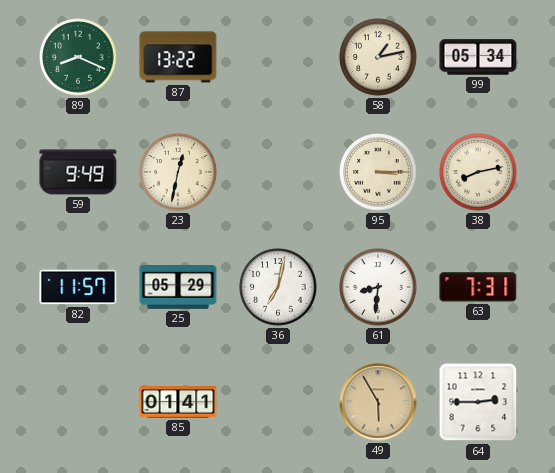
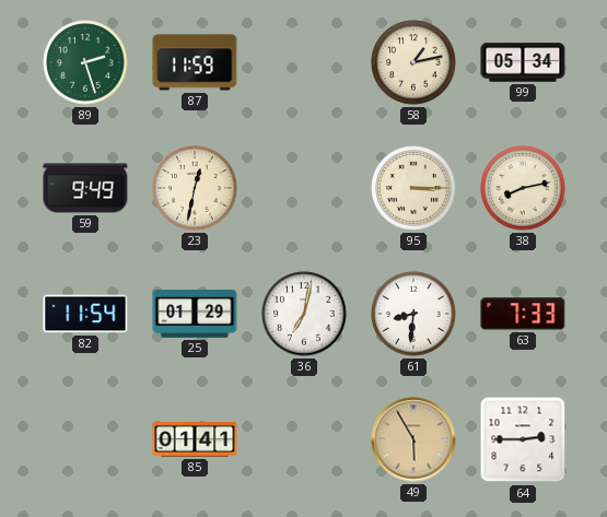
89: 8:19 -> 2:27 (85, 62)
87: 13:22 -> 11:59 (195, 62)
82: 11:57 -> 11:54 (85, 314)
25: 05:29 -> 01:29 (195, 315)
63: 7:31 -> 7:33 (523, 314)
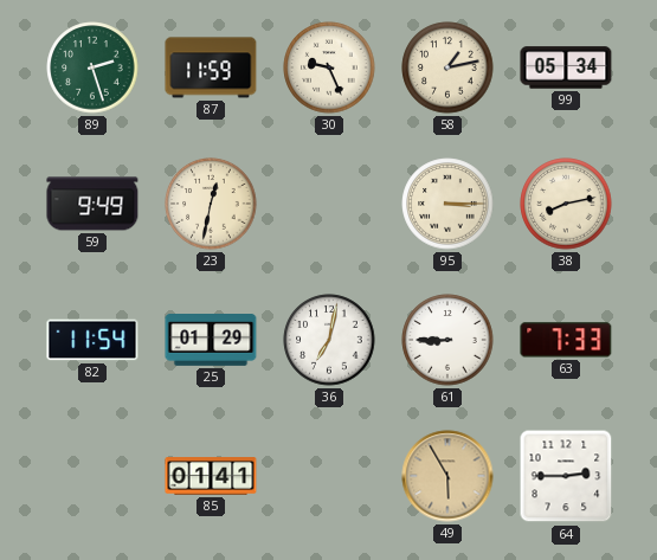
30: none -> 9:26 (329, 67)
61: 8:31 -> 8:45 (447, 340)
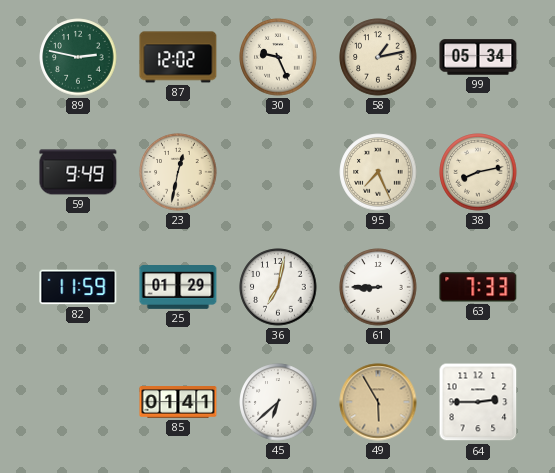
89: 2:27 -> 2:47 (78, 57)
87: 11:59 -> 12:02 (178, 57)
95: 3:15 -> 7:26 (378, 172)
82: 11:54 -> 11:59 (78, 287)
45: none -> 6:38 (278, 402)
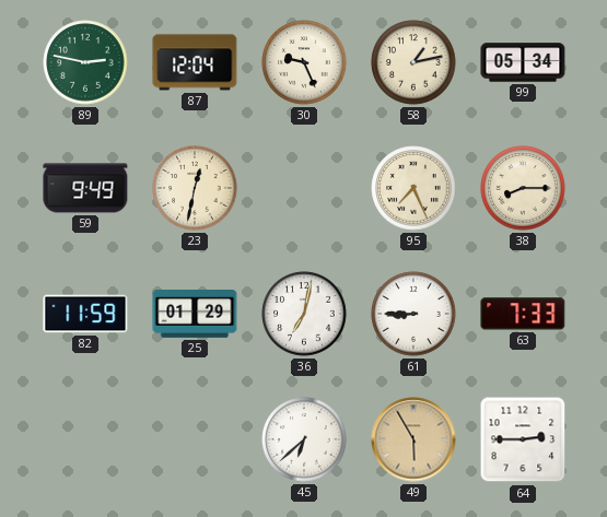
87: 12:02 -> 12:04 (195, 62)
38: 8:13 -> 8:15 (523, 188)
85: 01:41 -> none (178, 402)
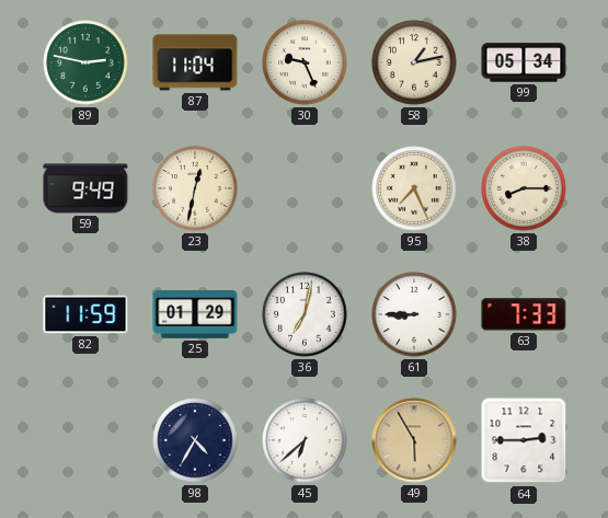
87: 12:04 -> 11:04 (195, 62)
98: none -> 4:35 (195, 440)
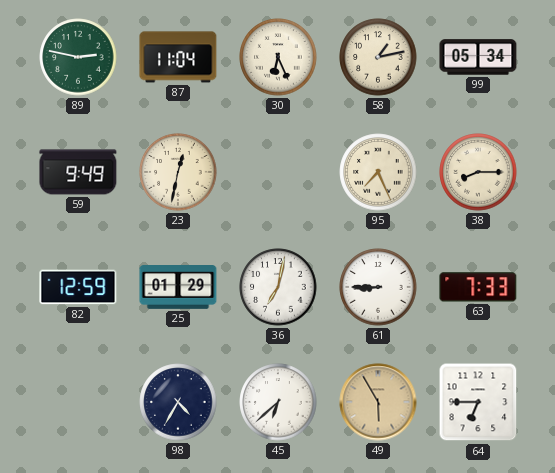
30: 9:26 -> 6:26 (278, 57)
82: 11:59 -> 12:59 (78, 287)
64: 2:45 -> 6:45 (478, 402)
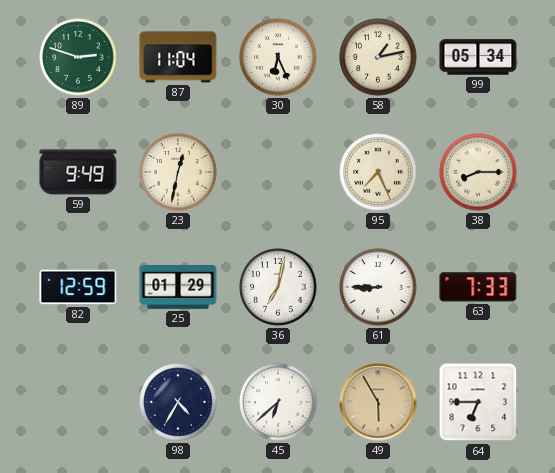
89: 2:47 -> 2:48 (78, 57)
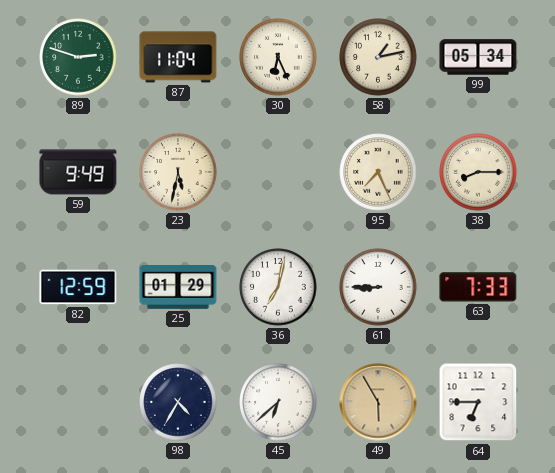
23: 12:32 -> 5:32 (178, 172)
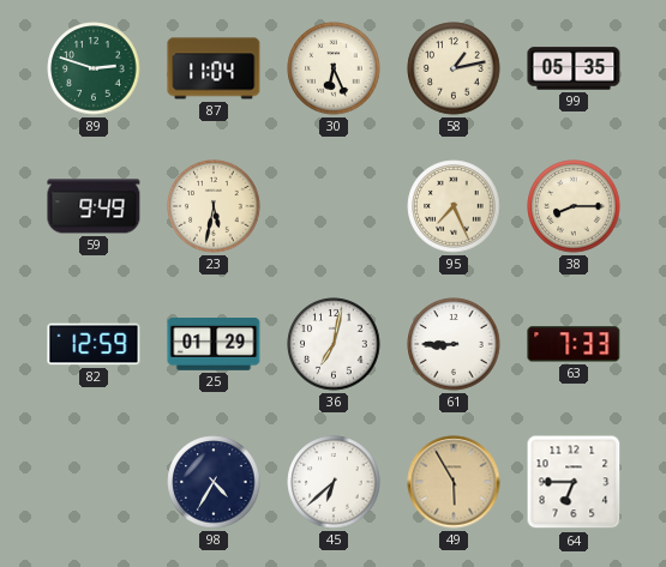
99: 05:34 -> 05:35 (574, 68)
